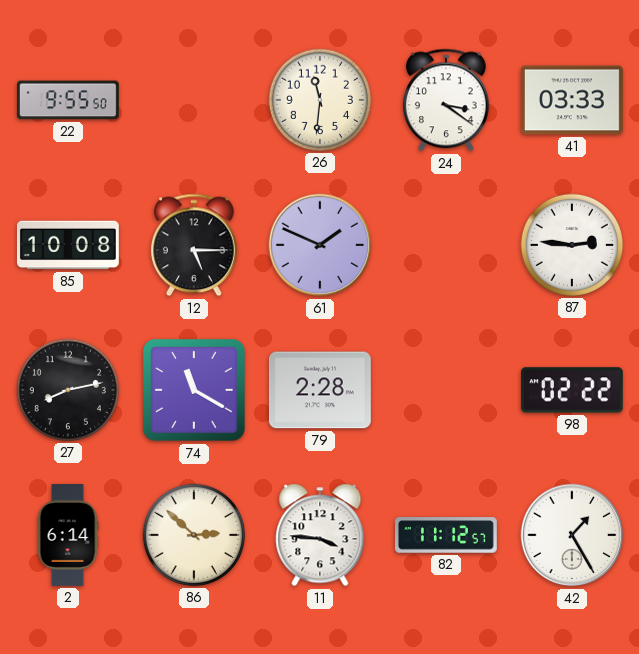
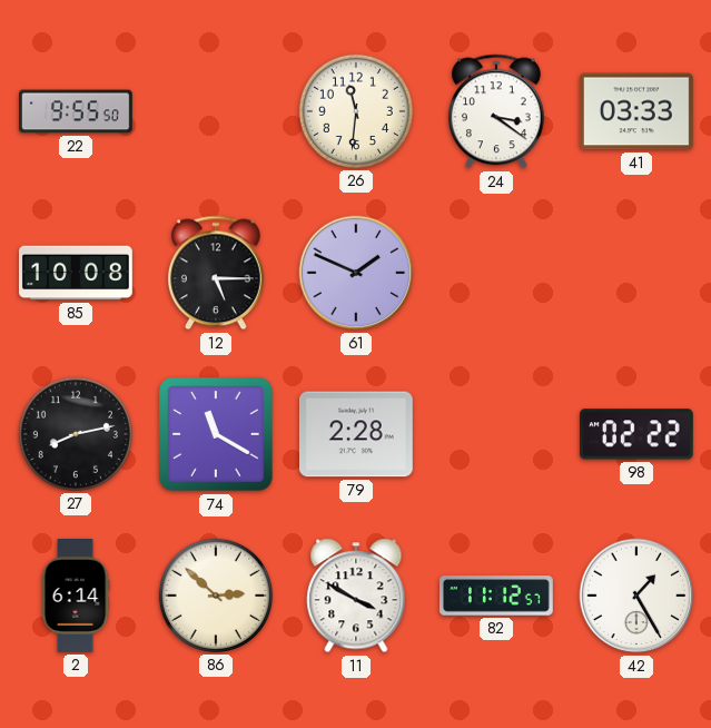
87: 2:46 -> none (572, 245)
11: 3:46 -> 3:50 (356, 596)
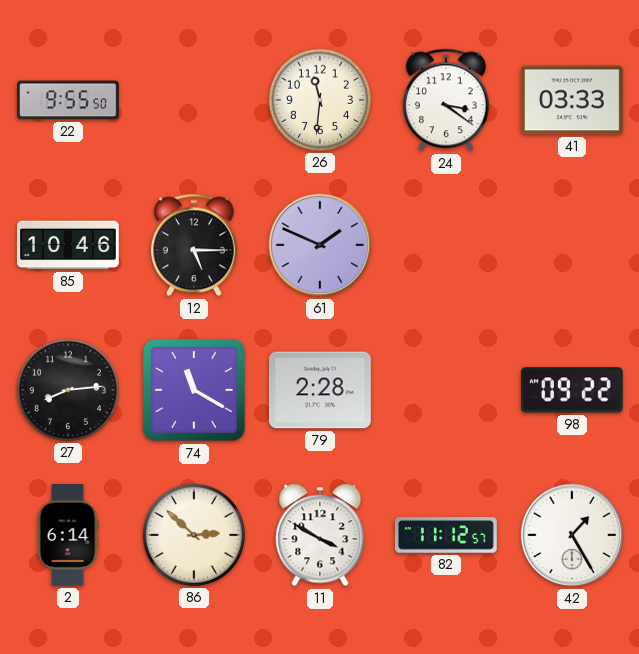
85: 10:08 -> 10:46 (68, 245)
27: 8:13 -> 8:14 (68, 390)
98: 02:22 -> 09:22 (572, 390)
